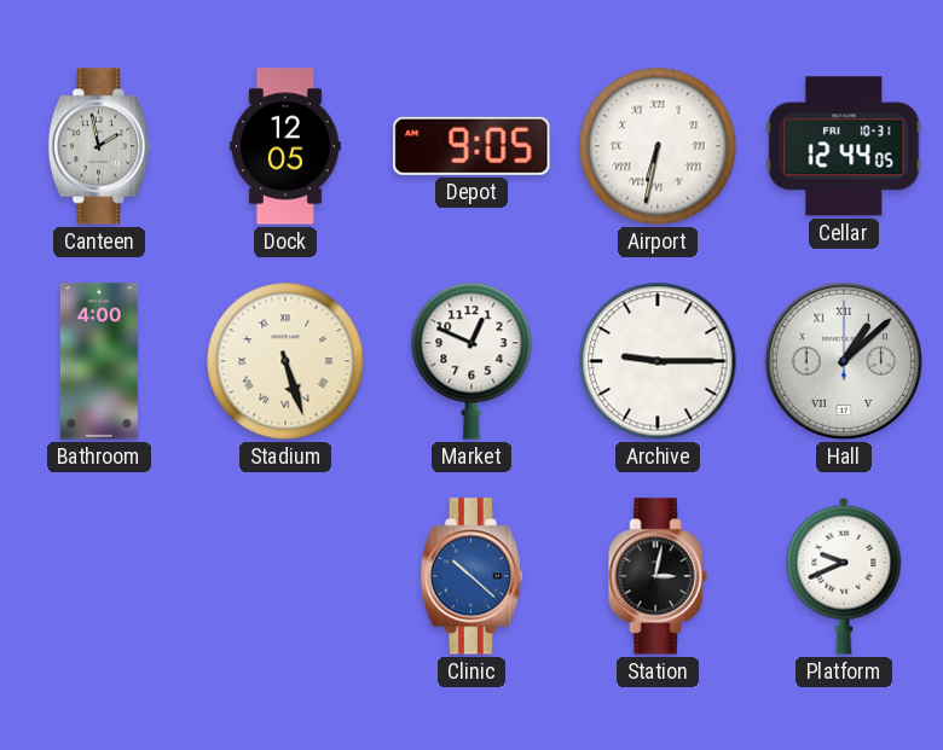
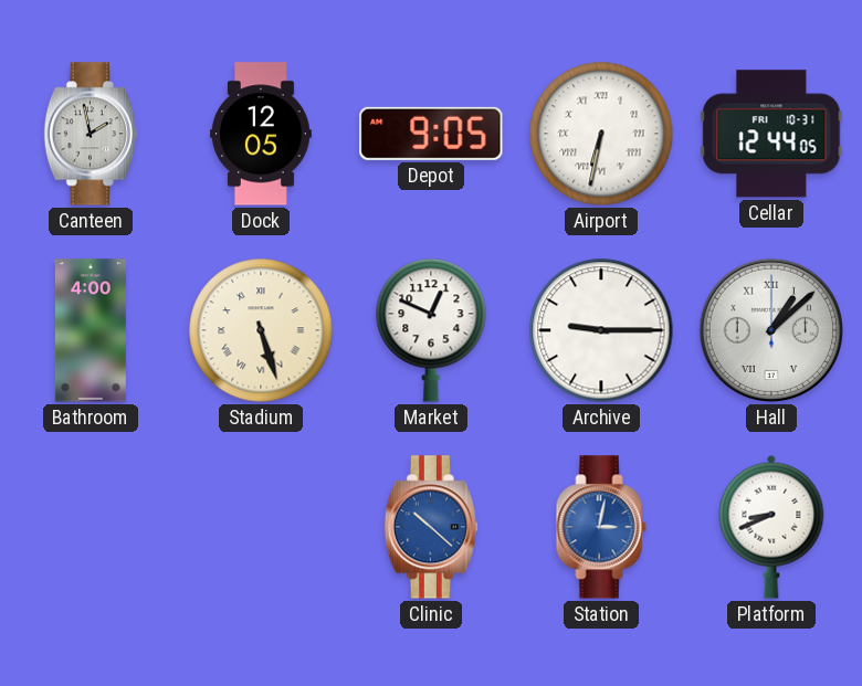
Station dial: black -> blue (601, 527)
Platform: 9:41 -> 8:41 (771, 527)
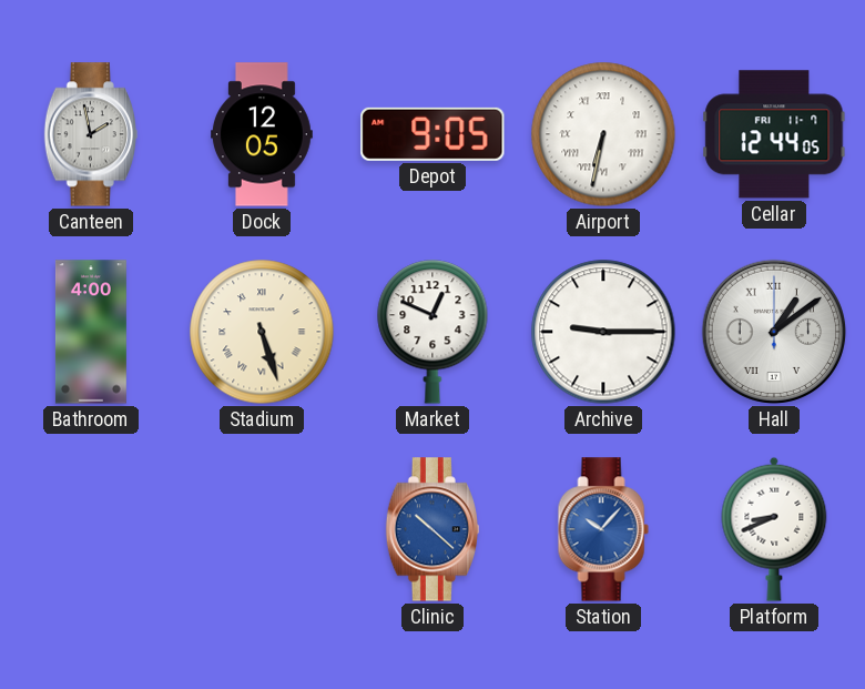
Cellar date: FRI 10-31 -> FRI 11-7 (774, 134)
Hall: 1:08 -> 1:09 (774, 332)
Station: 3:02 -> 10:07 (603, 529)
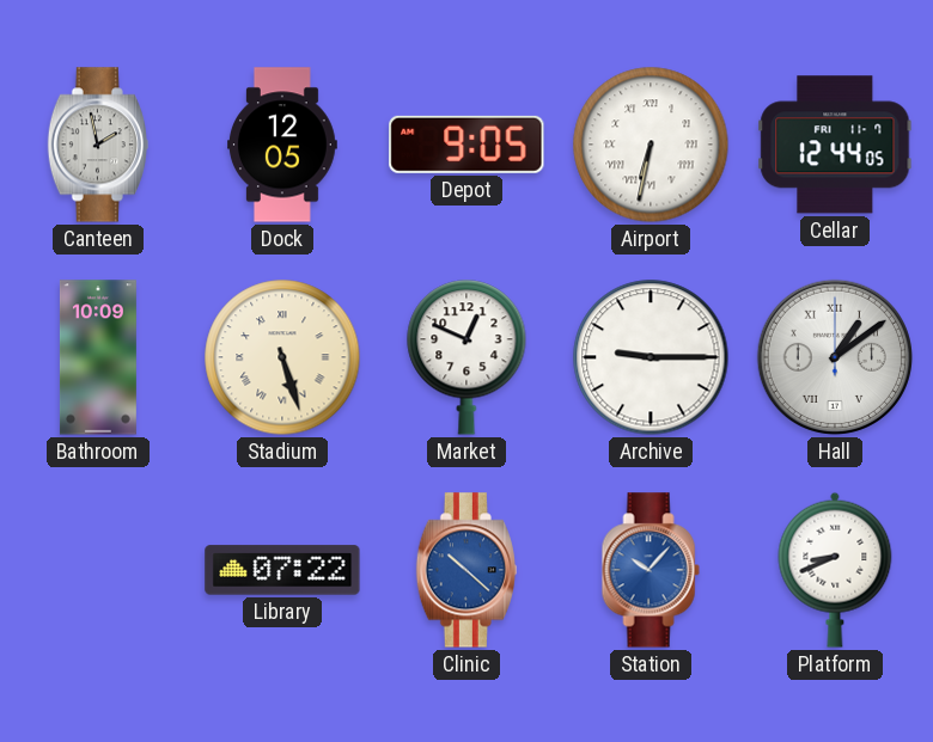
Bathroom: 4:00 -> 10:09 (98, 357)
Library: none -> 07:22 (282, 570)
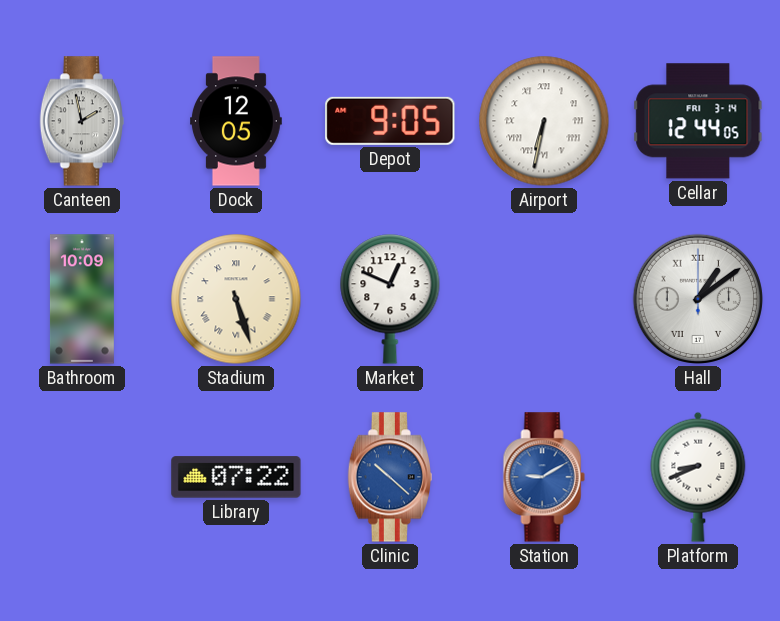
Cellar date: FRI 11-7 -> FRI 3-14 (698, 121)
Archive: 9:15 -> none (651, 357)
Station: 10:07 -> 9:10 (544, 477)
